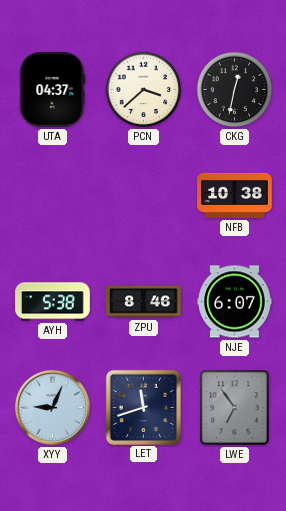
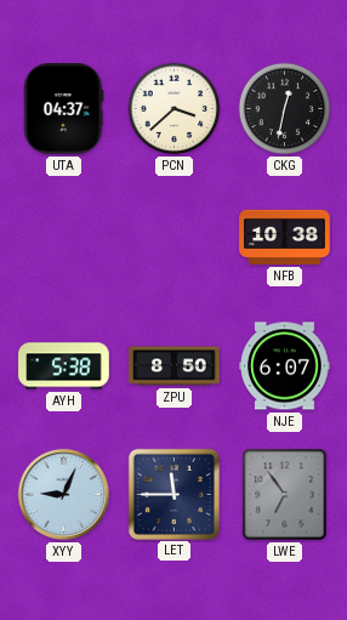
ZPU: 8:46 -> 8:50 (175, 366)
LET: 11:42 -> 11:45 (173, 494)
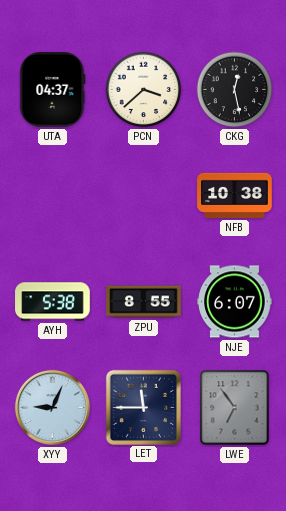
CKG: 12:32 -> 12:28 (235, 90)
ZPU: 8:50 -> 8:55 (144, 302)
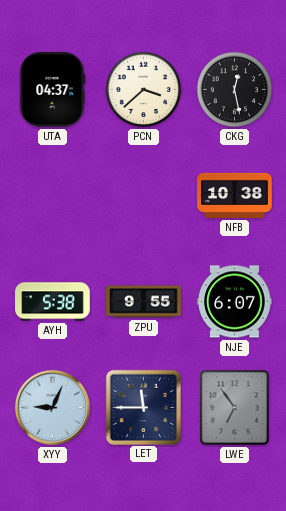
ZPU: 8:55 -> 9:55 (144, 302)
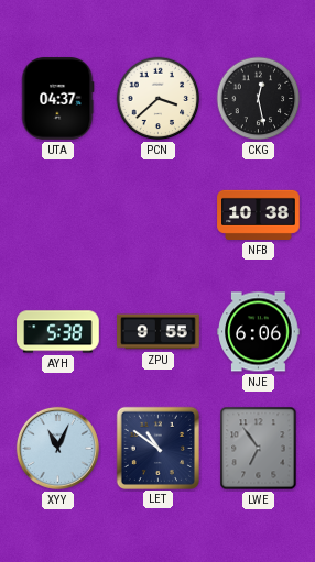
NJE: 6:07 -> 6:06 (259, 332)
XYY: 9:04 -> 11:04 (57, 448)
LET: 11:45 -> 10:51 (157, 448)
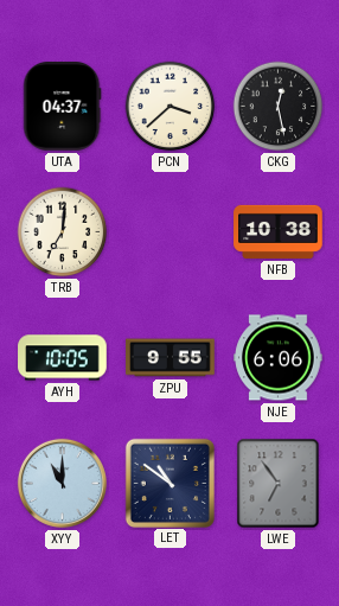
TRB: none -> 7:01 (63, 232)
AYH: 5:38 -> 10:05 (63, 358)
XYY: 11:04 -> 11:00 (62, 483)
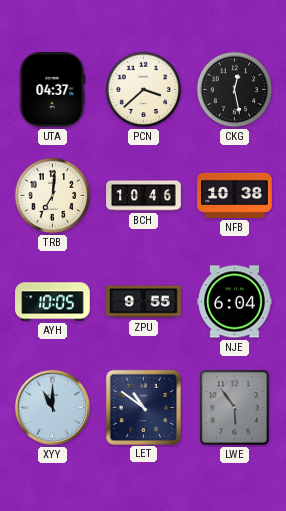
BCH: none -> 10:46 (144, 196)
NJE: 6:06 -> 6:04 (235, 302)
LWE: 6:54 -> 5:54 (235, 408)
